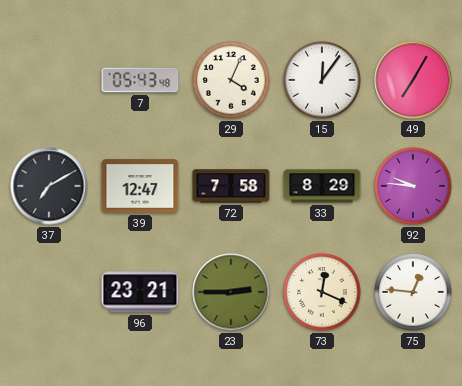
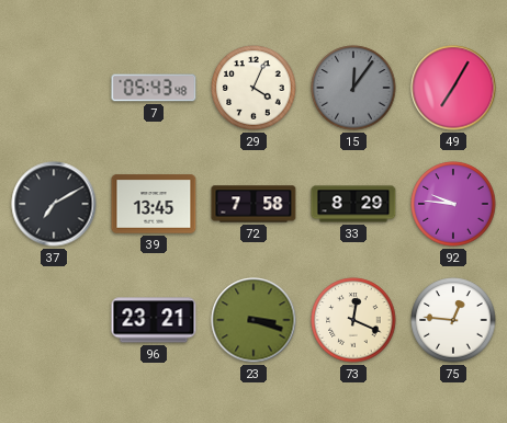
15 dial: white -> grey (353, 88)
39: 12:47 -> 13:45 (154, 204)
23: 2:45 -> 3:18 (253, 320)
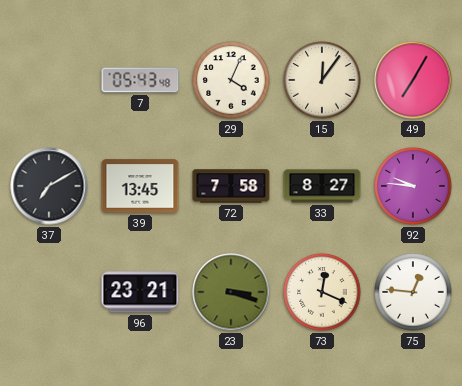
15 dial: grey -> cream (322, 80)
33: 8:29 -> 8:27 (322, 186)
